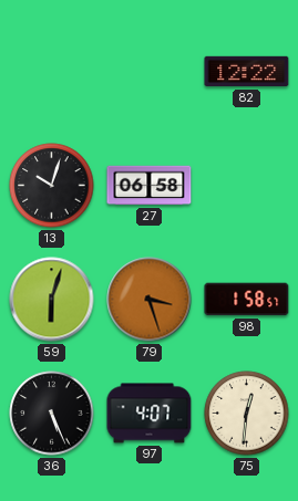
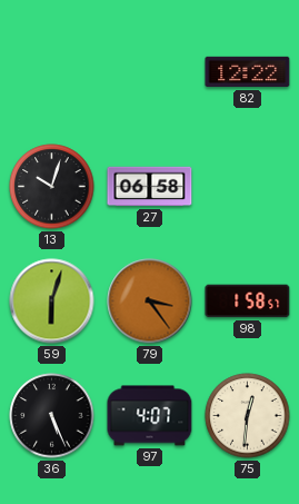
79: 3:27 -> 3:24 (150, 302)
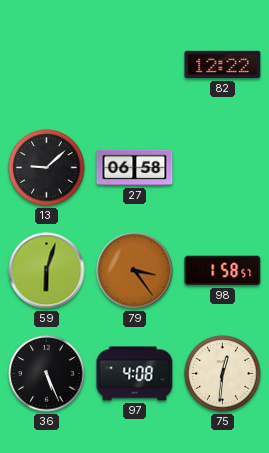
13: 10:03 -> 9:08 (47, 168)
97: 4:07 -> 4:08 (135, 374)
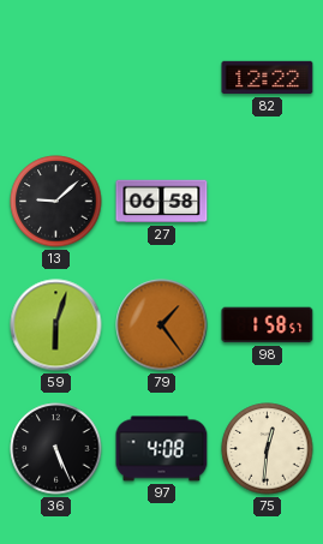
79: 3:24 -> 1:24 (162, 325)
